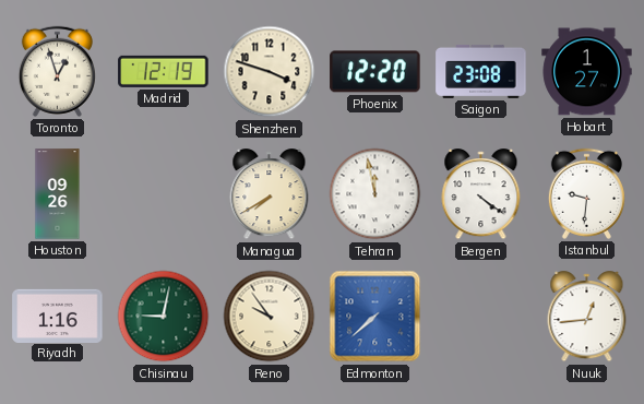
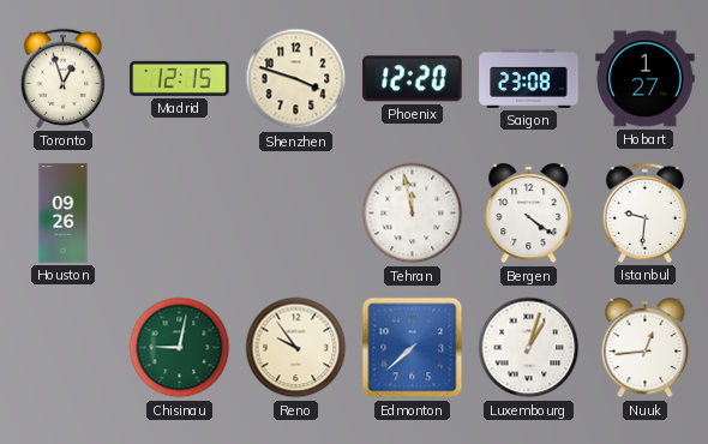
Madrid: 12:19 -> 12:15 (180, 78)
Managua: 7:40 -> none (270, 194)
Riyadh: 1:16 -> none (58, 316)
Luxembourg: none -> 1:03 (529, 348)
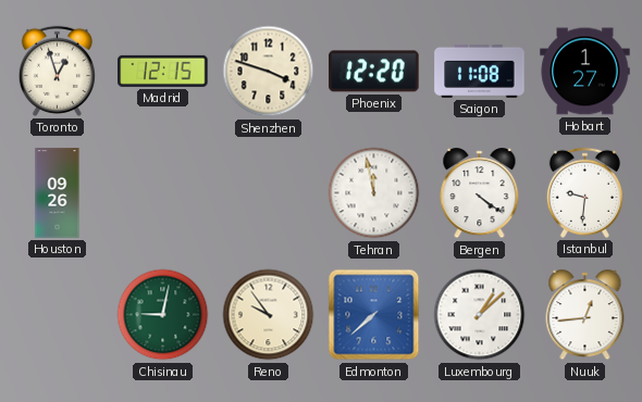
Saigon: 23:08 -> 11:08 (480, 71)
Luxembourg: 1:03 -> 1:08 (480, 315)
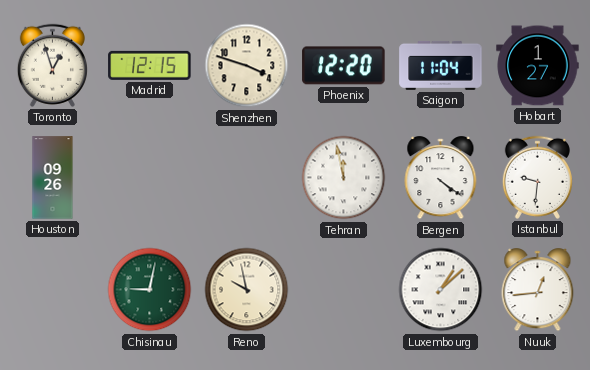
Saigon: 11:08 -> 11:04 (441, 65)
Reno: 9:54 -> 9:58 (247, 290)
Edmonton: 7:38 -> none (374, 315)
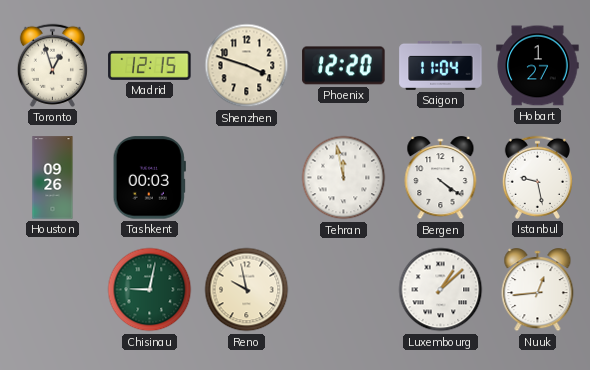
Tashkent: none -> 00:03 (149, 178)
Istanbul: 9:31 -> 9:28 (537, 177)
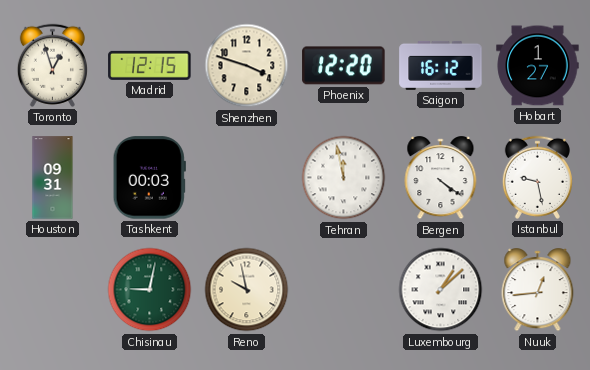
Saigon: 11:04 -> 16:12 (441, 65)
Houston: 09:26 -> 09:31 (53, 178)
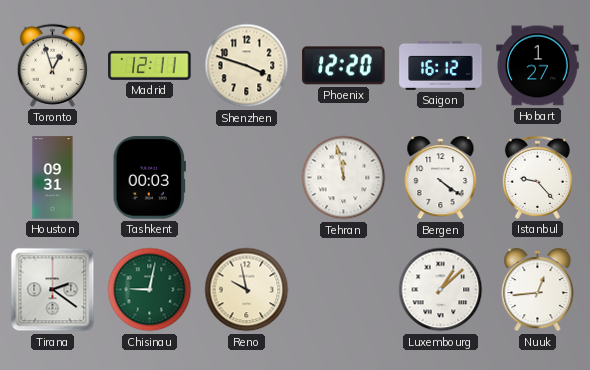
Madrid: 12:15 -> 12:11 (150, 65)
Istanbul: 9:28 -> 9:23 (537, 177)
Tirana: none -> 2:21 (53, 290)
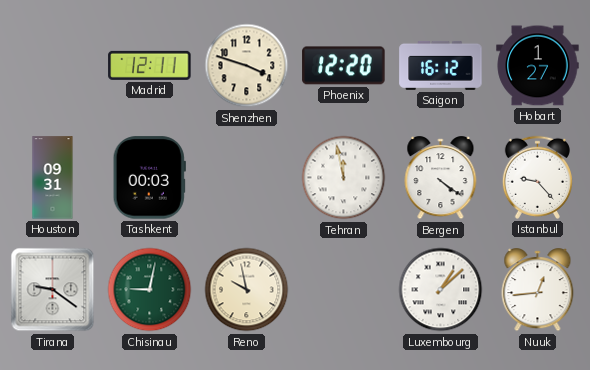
Toronto: 12:57 -> none (52, 65)
Tirana: 2:21 -> 9:21 (53, 290)
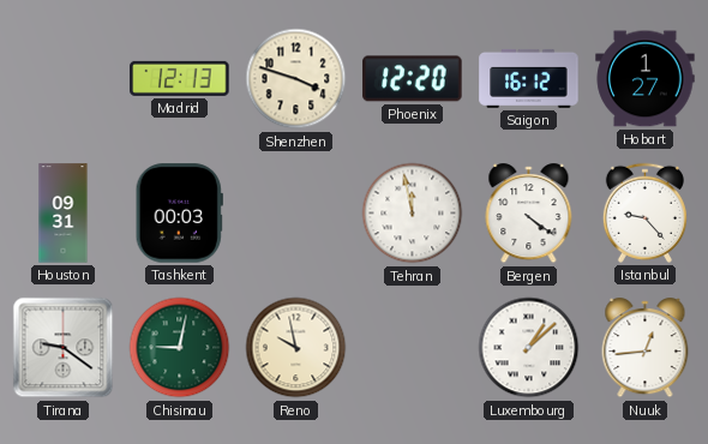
Madrid: 12:11 -> 12:13 (180, 78)
